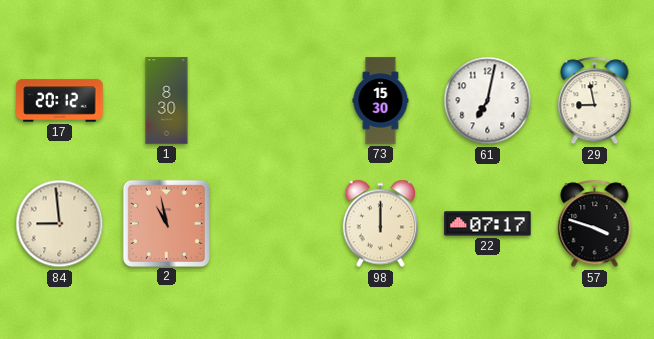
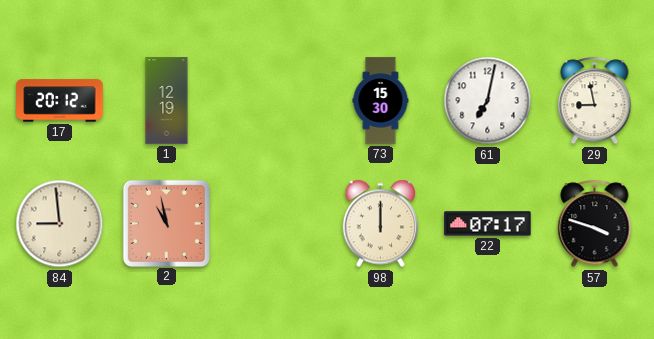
1: 8:30 -> 12:19 (167, 101)
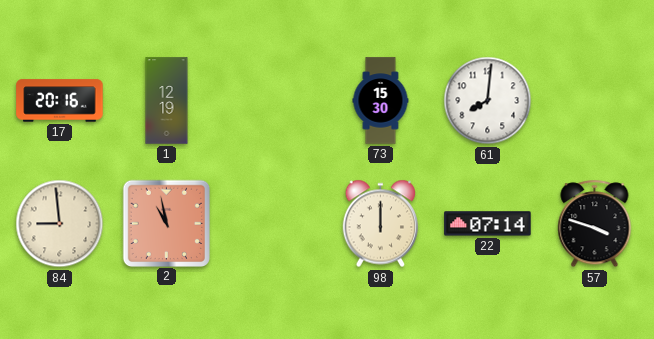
17: 20:12 -> 20:16 (60, 101)
61: 7:02 -> 8:01 (488, 101)
29: 8:58 -> none (595, 101)
22: 07:17 -> 07:14 (488, 224)
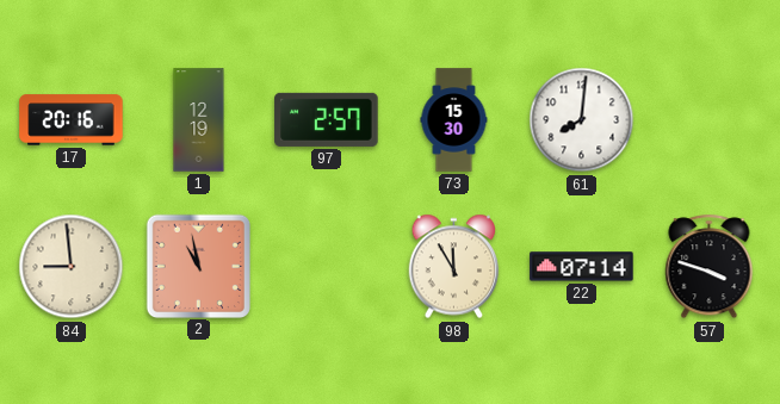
97: none -> 2:57 (327, 119)
98: 12:00 -> 11:55 (454, 267)
